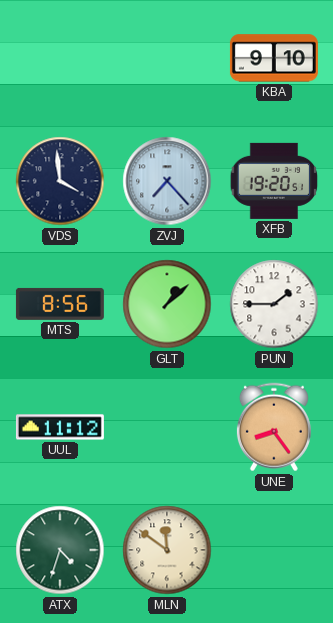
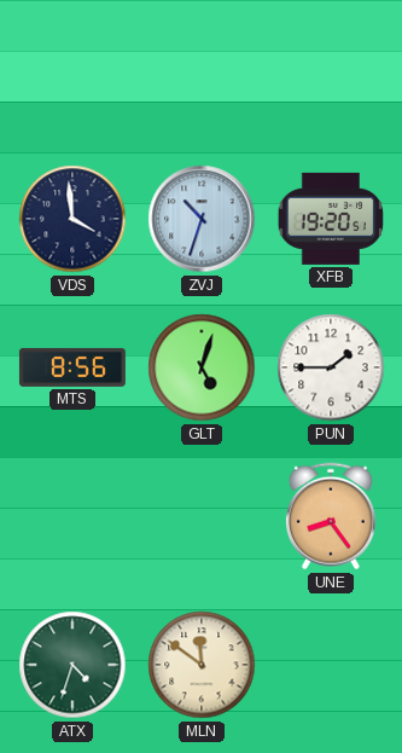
KBA: 9:10 -> none (274, 58)
ZVJ: 7:23 -> 10:33 (202, 219)
GLT: 1:08 -> 5:03 (202, 367)
UUL: 11:12 -> none (60, 427)
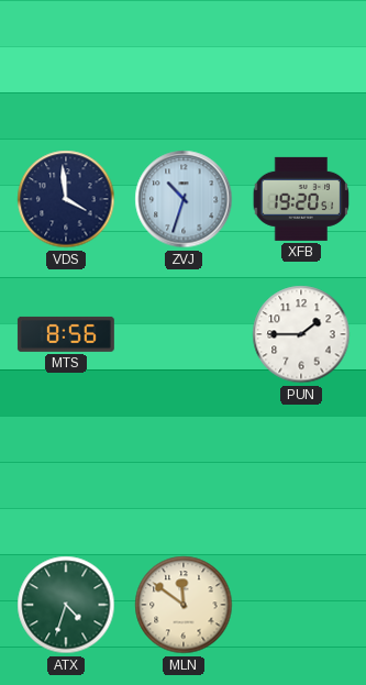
GLT: 5:03 -> none (202, 367)
UNE: 8:24 -> none (331, 516)
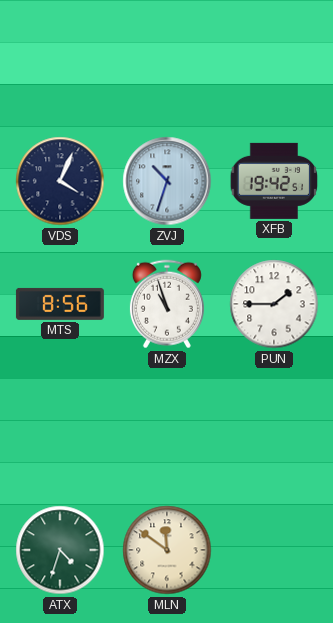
VDS: 3:59 -> 4:04 (60, 181)
XFB: 19:20 -> 19:42 (274, 181)
MZX: none -> 10:57 (167, 304)
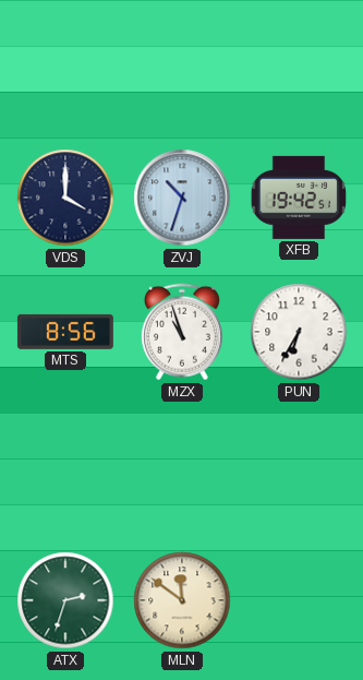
VDS: 4:04 -> 4:00 (65, 198)
PUN: 1:45 -> 6:35 (299, 332)
ATX: 4:33 -> 2:33 (65, 600)
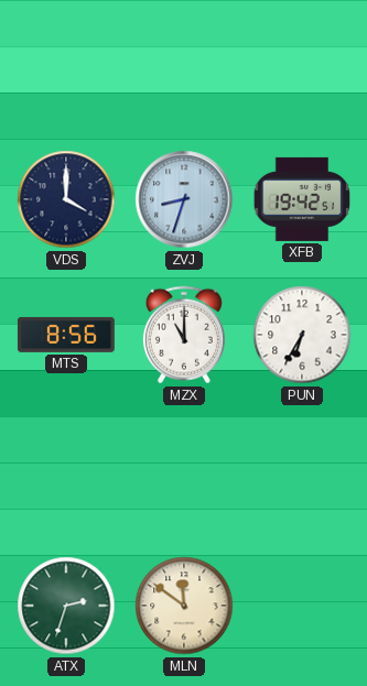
ZVJ: 10:33 -> 8:33 (184, 199)
MZX: 10:57 -> 11:00 (184, 335)
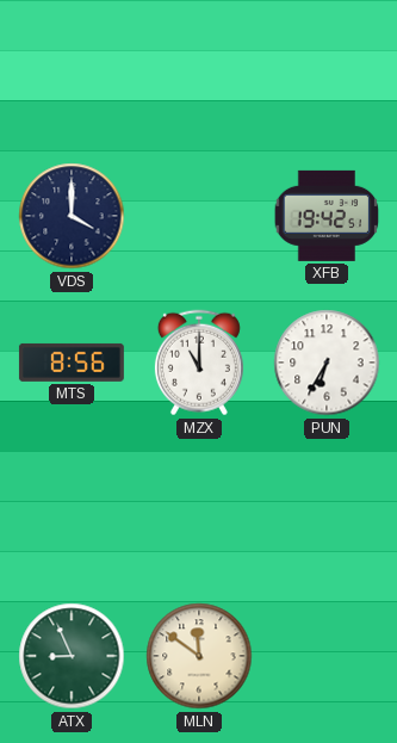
ZVJ: 8:33 -> none (184, 199)
ATX: 2:33 -> 8:56 (72, 656)
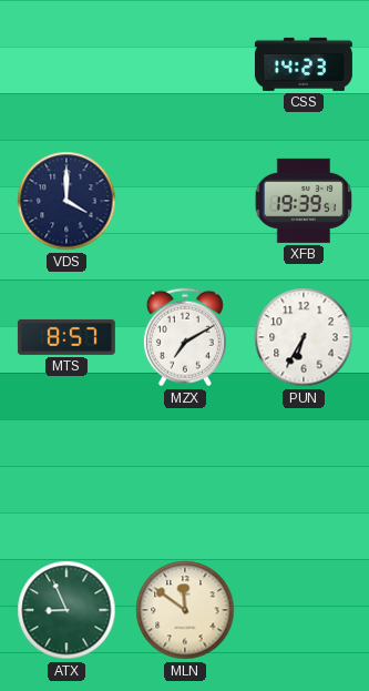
CSS: none -> 14:23 (304, 64)
XFB: 19:42 -> 19:39 (304, 201)
MTS: 8:56 -> 8:57 (66, 337)
MZX: 11:00 -> 7:10 (185, 337)
